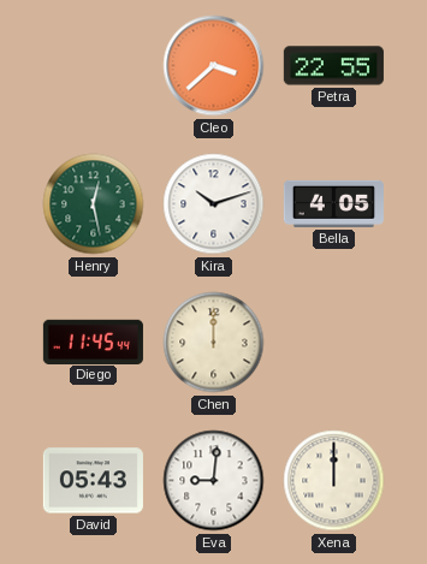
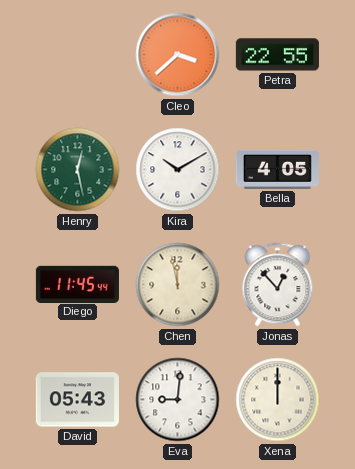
Kira: 10:12 -> 10:10 (178, 170)
Chen: 12:00 -> 11:58 (178, 285)
Jonas: none -> 12:53 (278, 285)
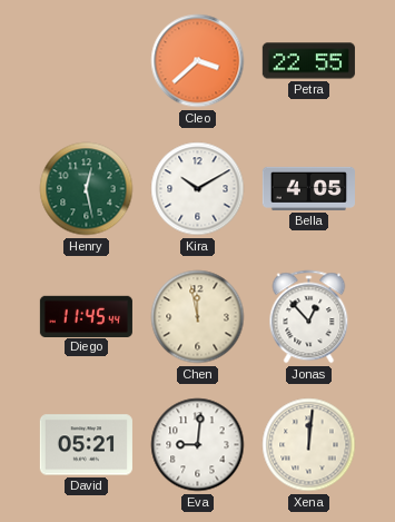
David: 05:43 -> 05:21 (86, 445)
Xena: 12:00 -> 12:01 (309, 445)
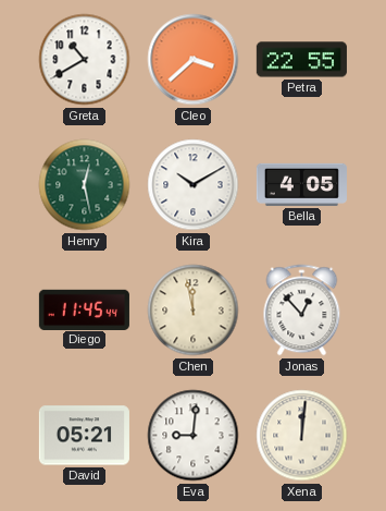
Greta: none -> 10:40 (85, 60)
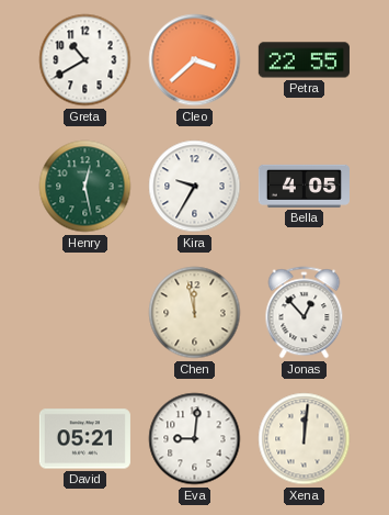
Kira: 10:10 -> 9:35 (195, 187)
Diego: 11:45 -> none (84, 309)
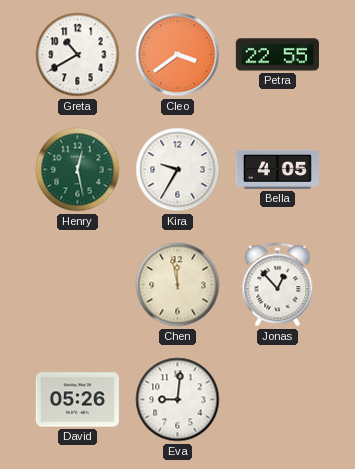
Cleo: 3:38 -> 3:39 (178, 55)
David: 05:21 -> 05:26 (77, 400)
Xena: 12:01 -> none (305, 439)
